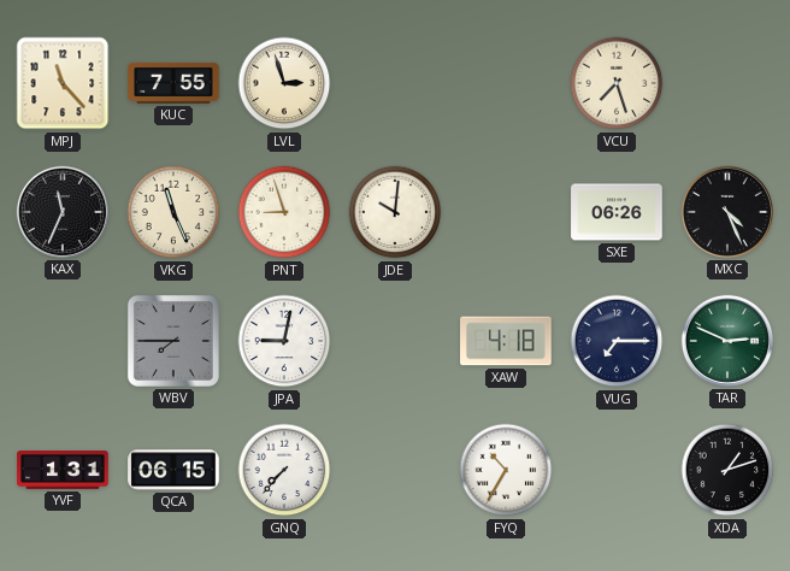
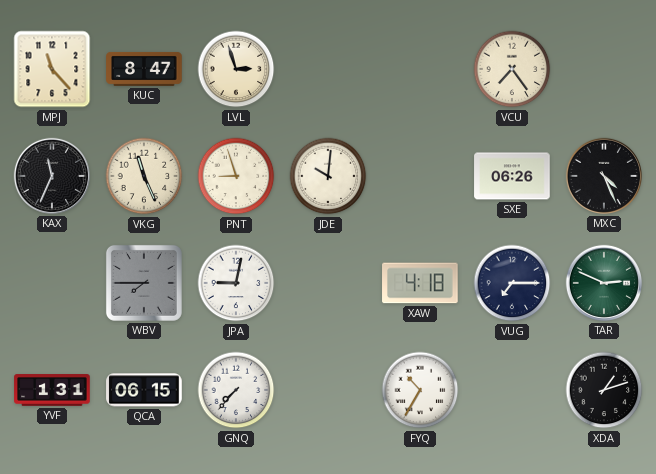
KUC: 7:55 -> 8:47 (144, 69)
VCU: 7:27 -> 7:24 (512, 69)
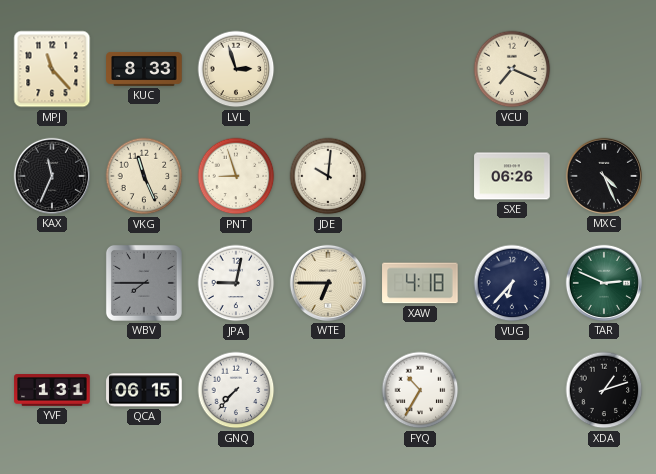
KUC: 8:47 -> 8:33 (144, 69)
VCU: 7:24 -> 7:19 (512, 69)
WTE: none -> 6:45 (328, 283)
VUG: 7:15 -> 6:37 (512, 283)
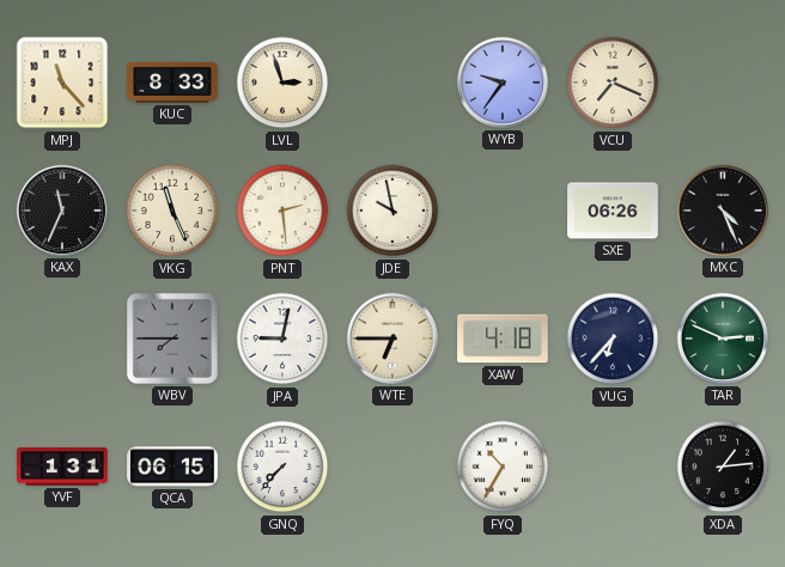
WYB: none -> 9:36 (503, 83)
PNT: 8:57 -> 2:29 (282, 211)
JDE: 10:01 -> 9:58 (392, 211)
XDA: 1:12 -> 1:14 (723, 467)
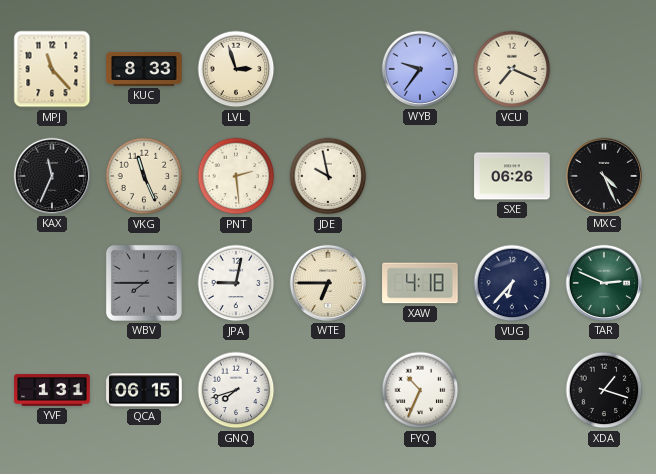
GNQ: 7:37 -> 7:42 (236, 390)
FYQ: 10:35 -> 10:34 (420, 390)
XDA: 1:14 -> 1:18 (604, 390)
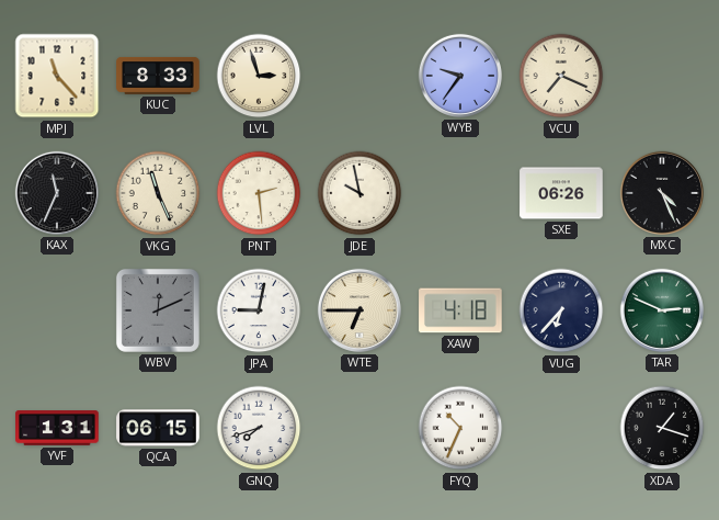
WBV: 7:45 -> 12:11 (158, 310)
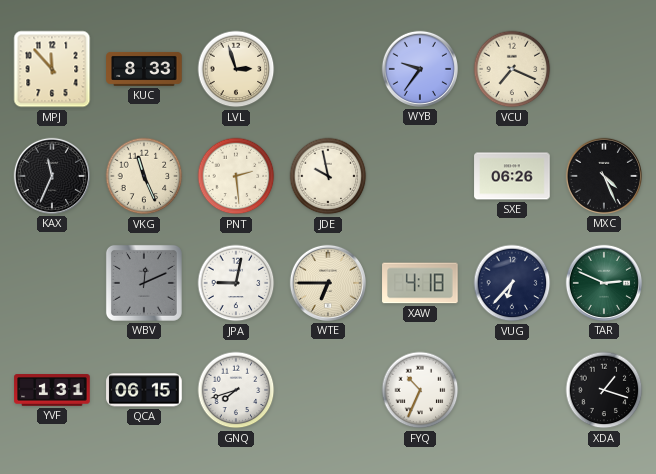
MPJ: 11:23 -> 11:53 (52, 69)
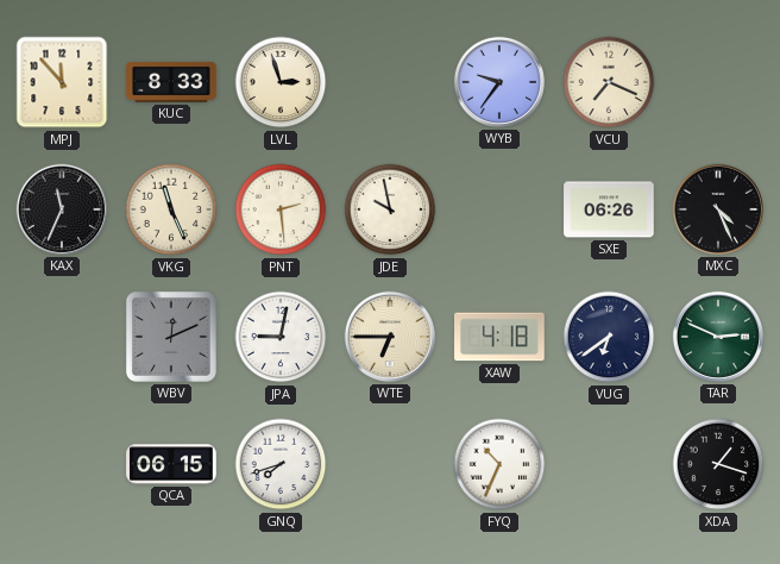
VUG: 6:37 -> 6:39 (609, 337)
YVF: 1:31 -> none (52, 390)
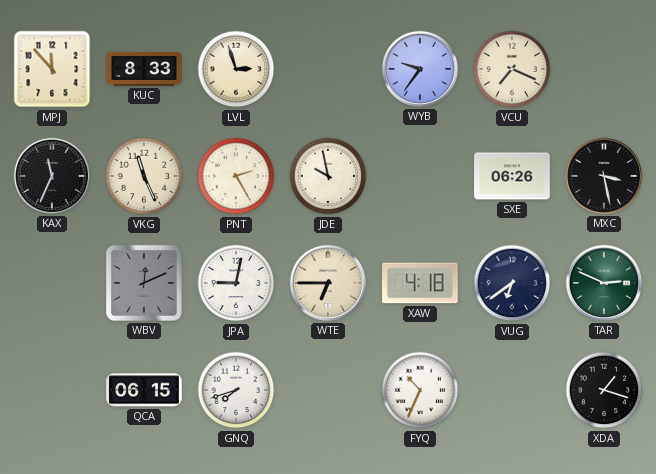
PNT: 2:29 -> 2:25 (236, 176)
MXC: 4:26 -> 3:28 (604, 176)
